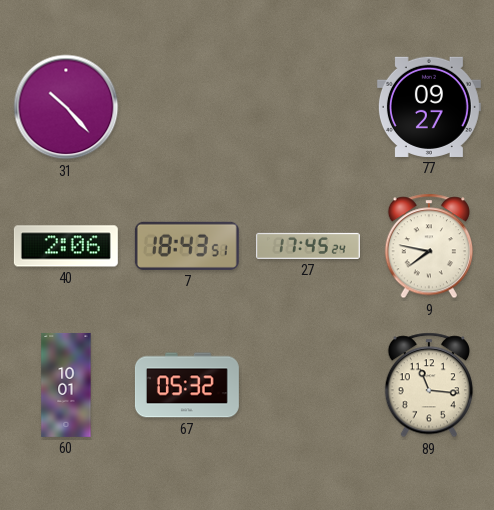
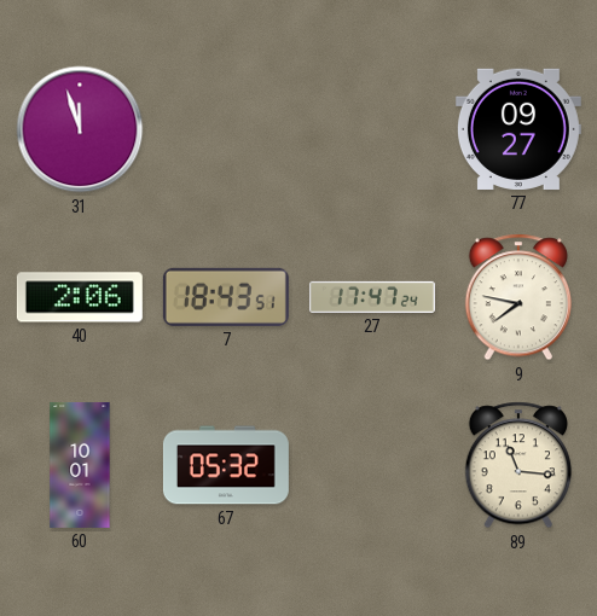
31: 10:23 -> 11:57 (80, 129)
27: 17:45 -> 17:47 (372, 297)
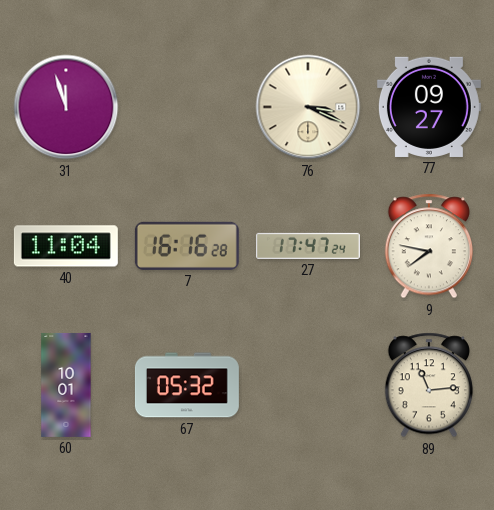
76: none -> 3:19 (308, 107)
40: 2:06 -> 11:04 (66, 246)
7: 18:43 -> 16:16 (187, 246)
89: 11:16 -> 11:14 (428, 385)
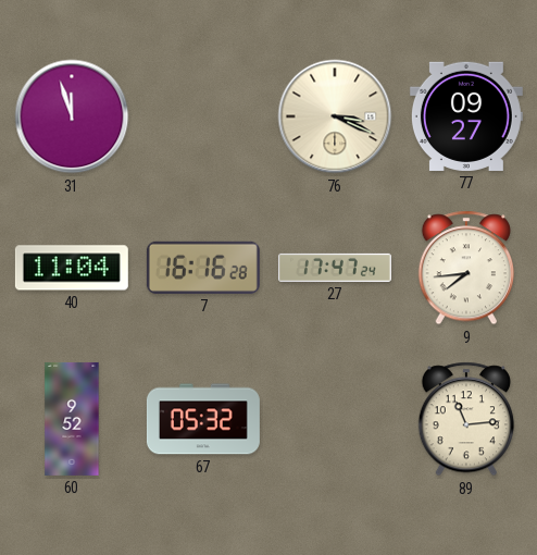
9: 7:47 -> 7:44 (465, 268)
60: 10:01 -> 9:52 (72, 419)
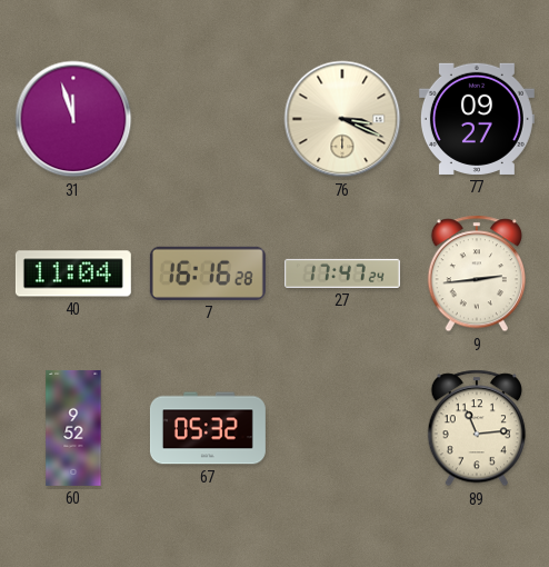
9: 7:44 -> 2:44 (476, 273)
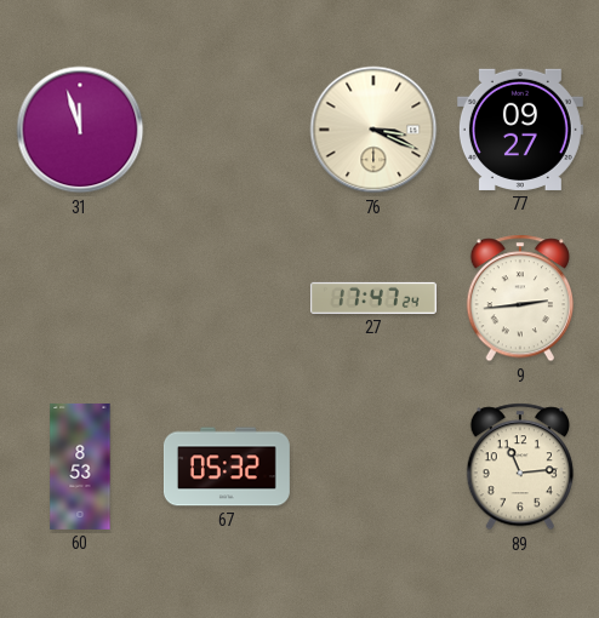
40: 11:04 -> none (73, 273)
7: 16:16 -> none (208, 273)
60: 9:52 -> 8:53 (80, 467)
